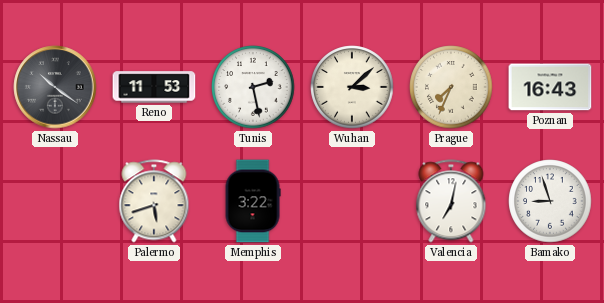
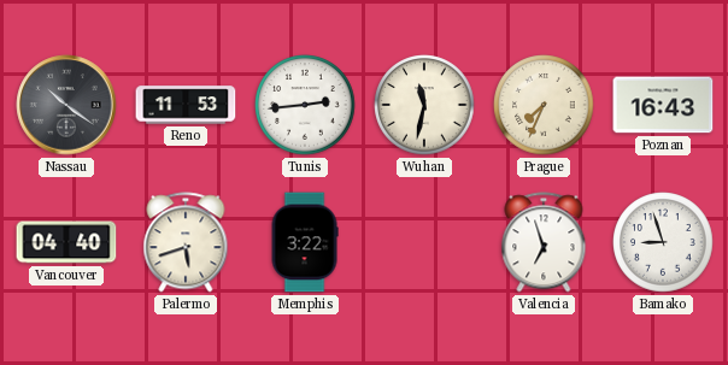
Tunis: 2:28 -> 2:44 (305, 105)
Wuhan: 3:08 -> 11:32 (424, 105)
Vancouver: none -> 04:40 (66, 242)
Valencia: 7:02 -> 6:57 (544, 242)
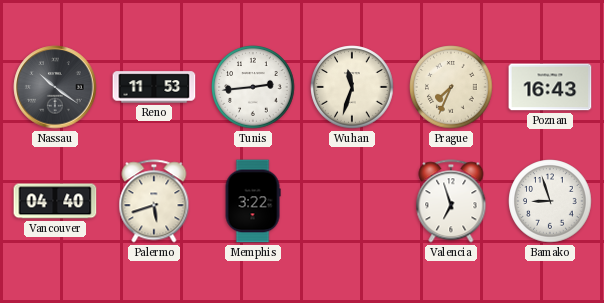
Wuhan: 11:32 -> 11:33 (352, 87)
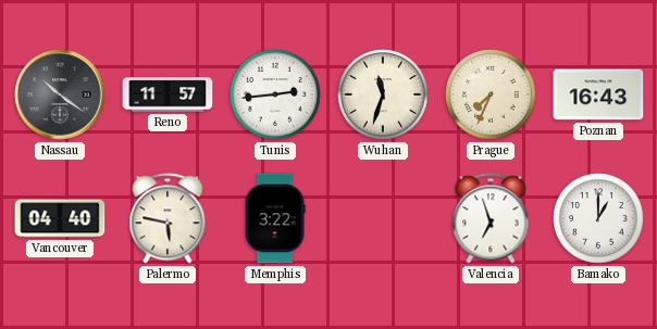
Reno: 11:53 -> 11:57 (168, 94)
Palermo: 5:42 -> 5:47 (168, 218)
Bamako: 8:57 -> 1:00 (598, 218)
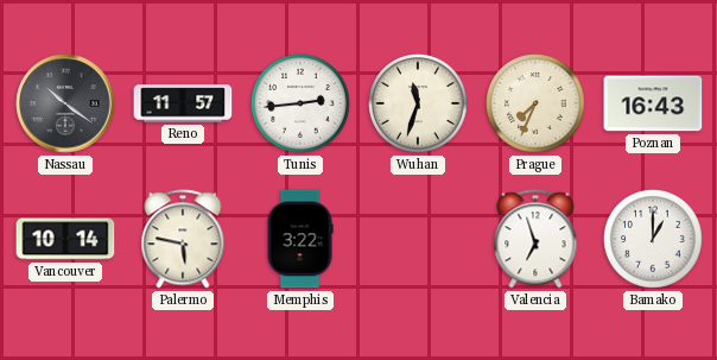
Vancouver: 04:40 -> 10:14 (65, 239)
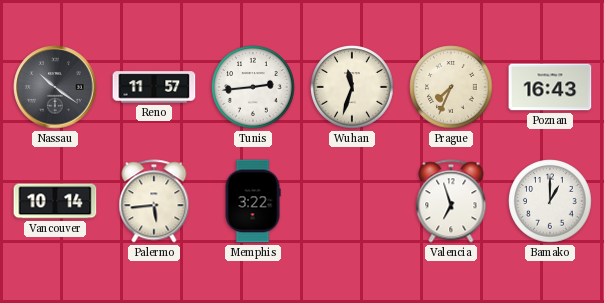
Palermo: 5:47 -> 5:44 (154, 201)
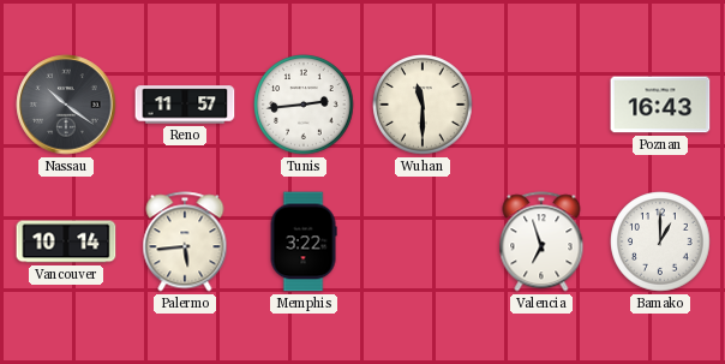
Wuhan: 11:33 -> 11:30 (423, 105)
Prague: 7:34 -> none (451, 87)
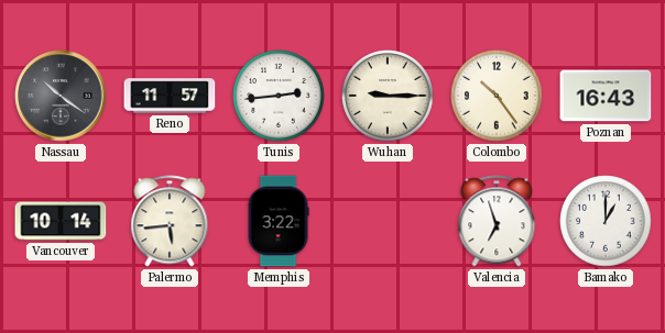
Wuhan: 11:30 -> 9:15 (388, 96)
Colombo: none -> 10:24 (497, 96)
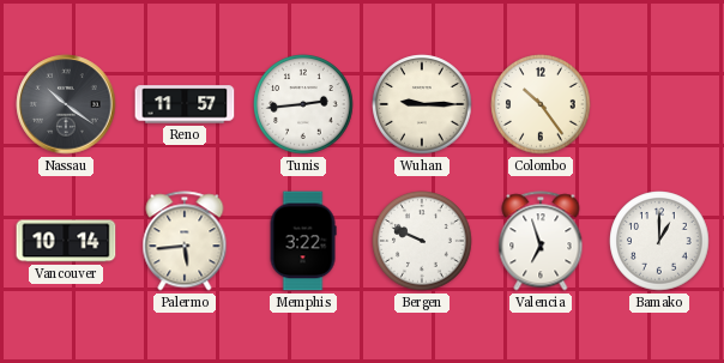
Poznan: 16:43 -> none (606, 96)
Bergen: none -> 9:49 (422, 241)
